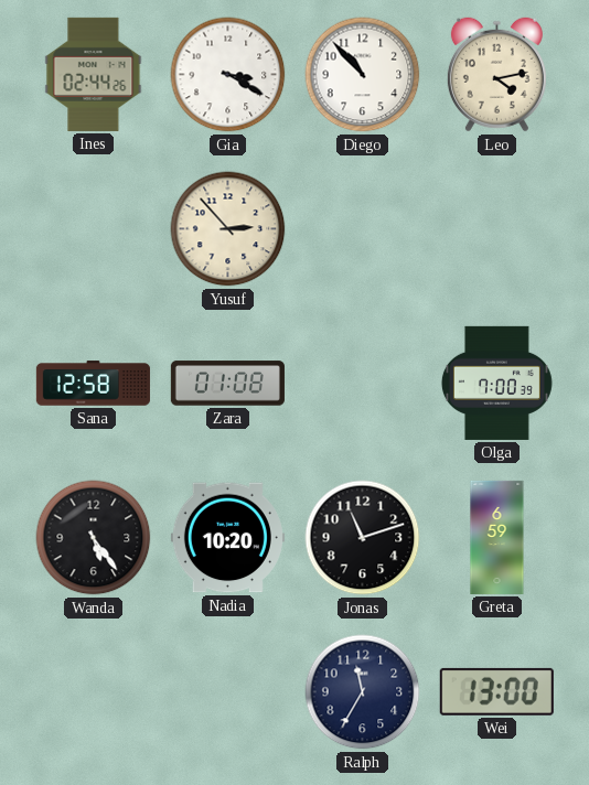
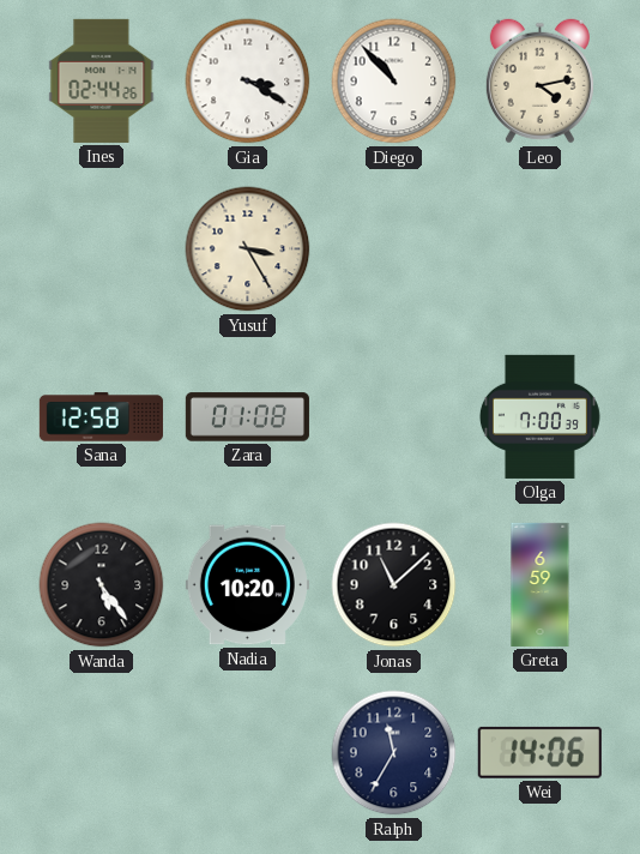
Yusuf: 2:53 -> 3:25 (248, 249)
Jonas: 11:12 -> 11:08 (394, 585)
Wei: 13:00 -> 14:06 (539, 752)
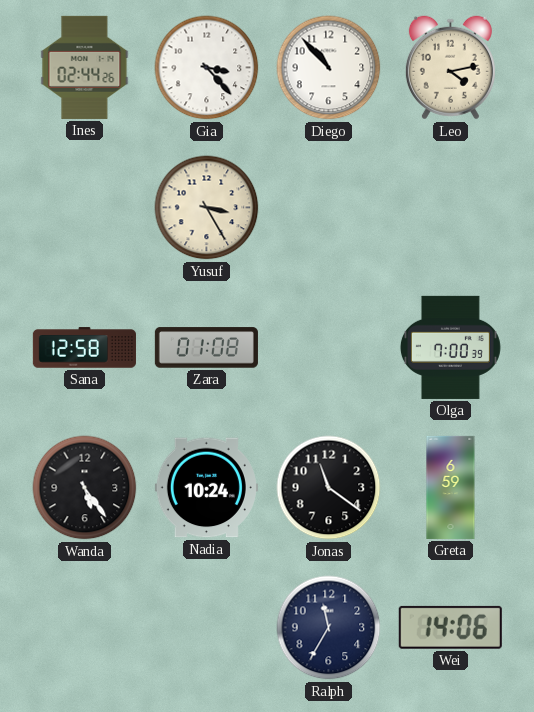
Gia: 3:20 -> 3:23 (207, 68)
Nadia: 10:20 -> 10:24 (206, 488)
Jonas: 11:08 -> 11:21 (329, 488)
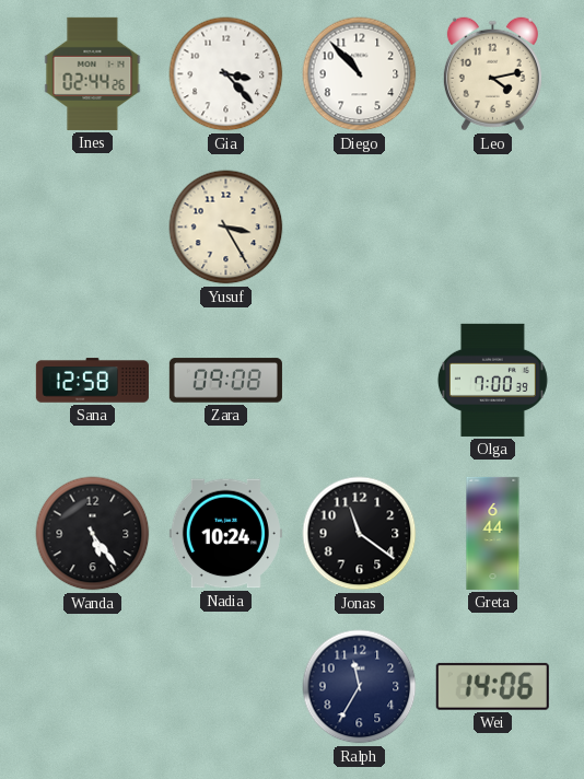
Zara: 01:08 -> 09:08 (225, 381)
Greta: 6:59 -> 6:44 (493, 533)
